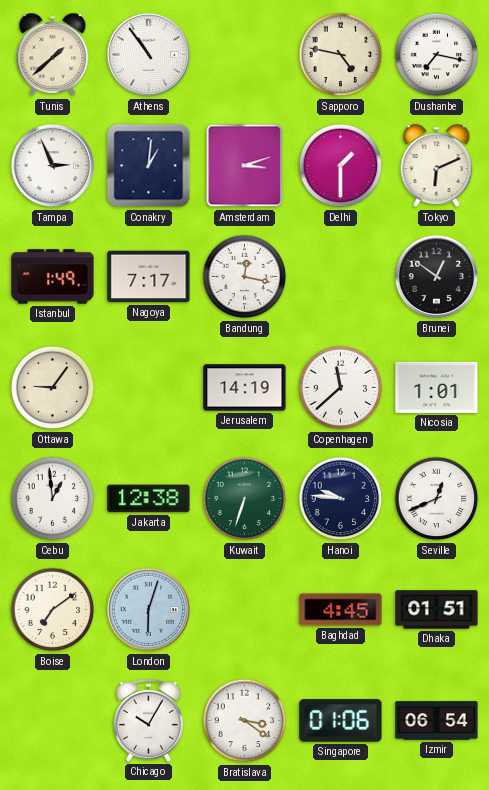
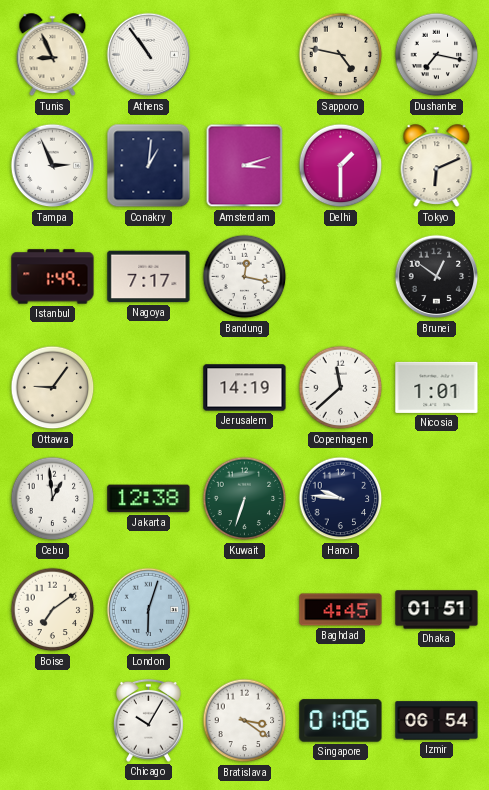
Tunis: 1:38 -> 8:56 (53, 55)
Seville: 12:41 -> none (437, 499)
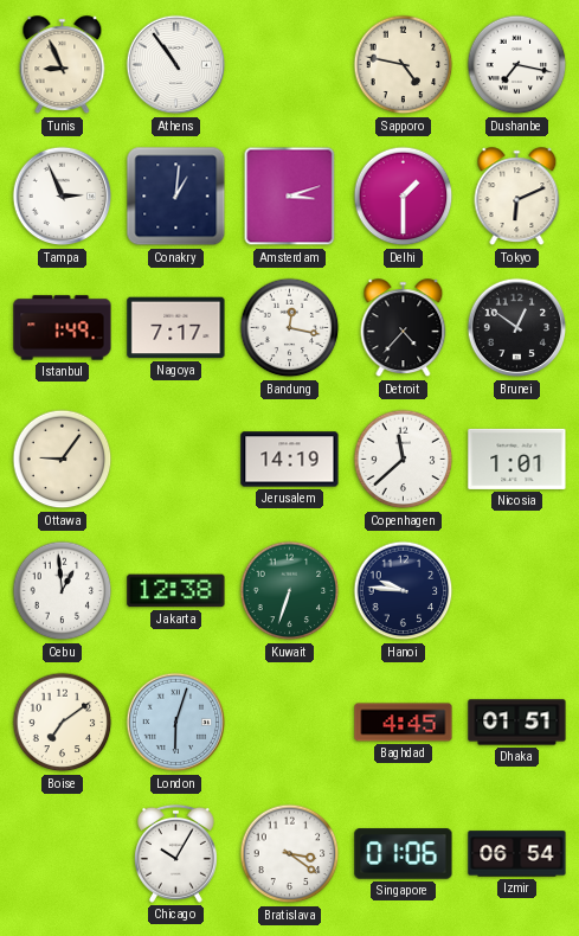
Detroit: none -> 4:37 (404, 328)
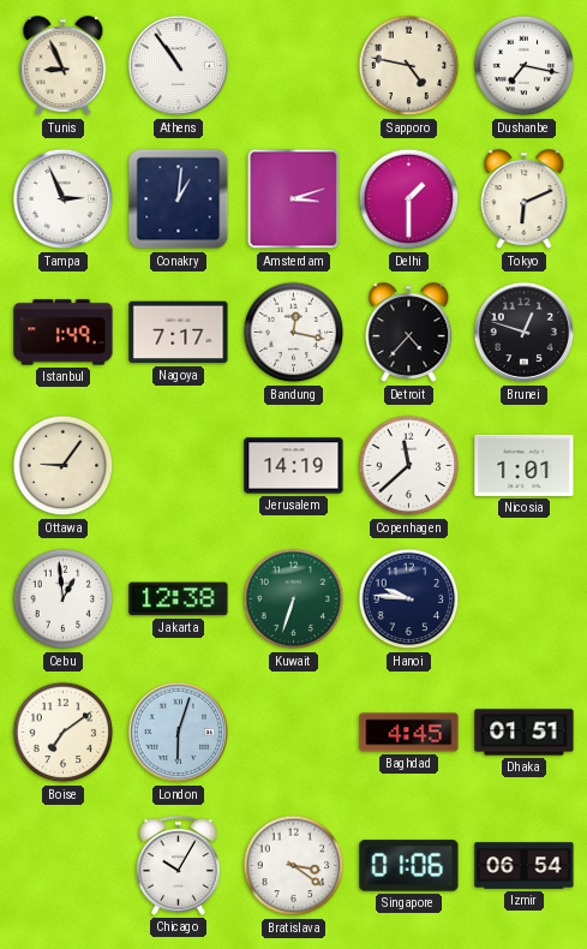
Brunei: 12:51 -> 12:48 (525, 333)
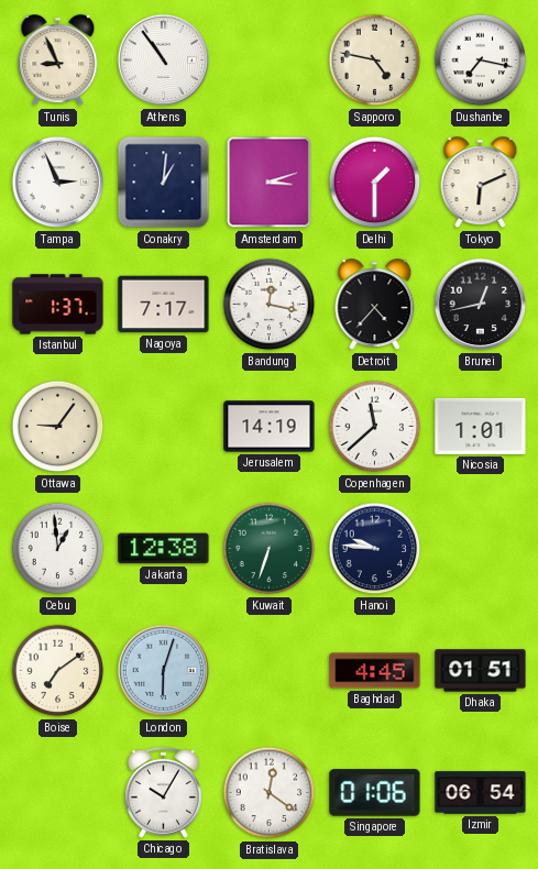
Istanbul: 1:49 -> 1:37 (58, 305)
Brunei: 12:48 -> 12:43 (481, 305)
Bratislava: 3:21 -> 12:21 (270, 793)
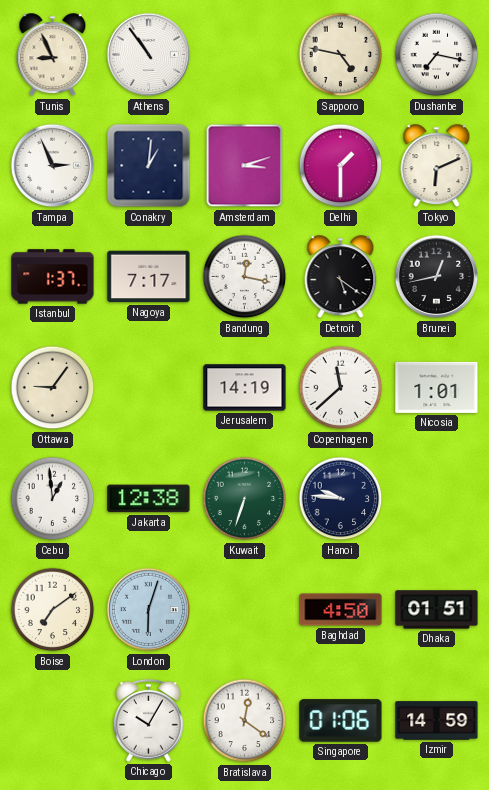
Detroit: 4:37 -> 5:21 (341, 277)
Baghdad: 4:45 -> 4:50 (341, 610)
Izmir: 06:54 -> 14:59 (437, 721)
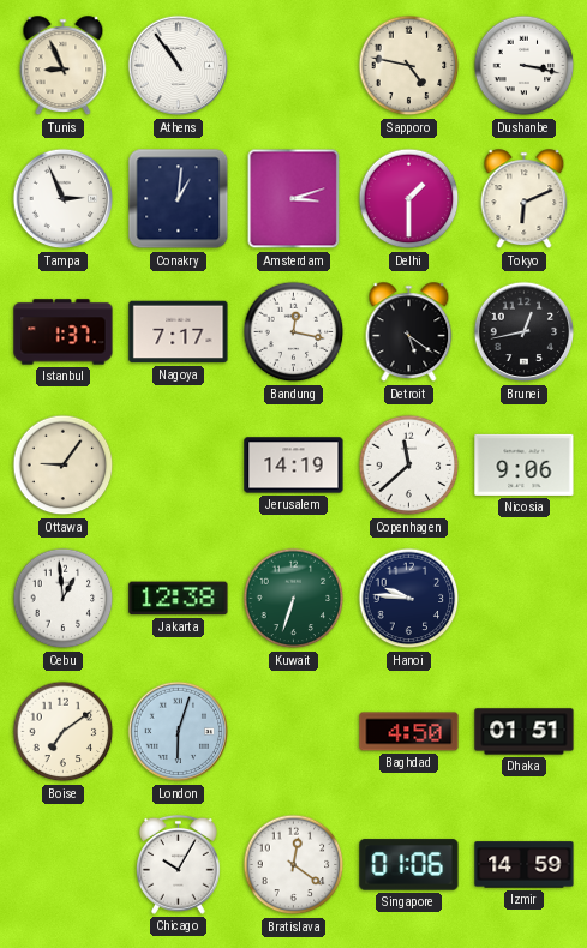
Dushanbe: 7:17 -> 3:17 (525, 66)
Nicosia: 1:01 -> 9:06 (525, 464)
